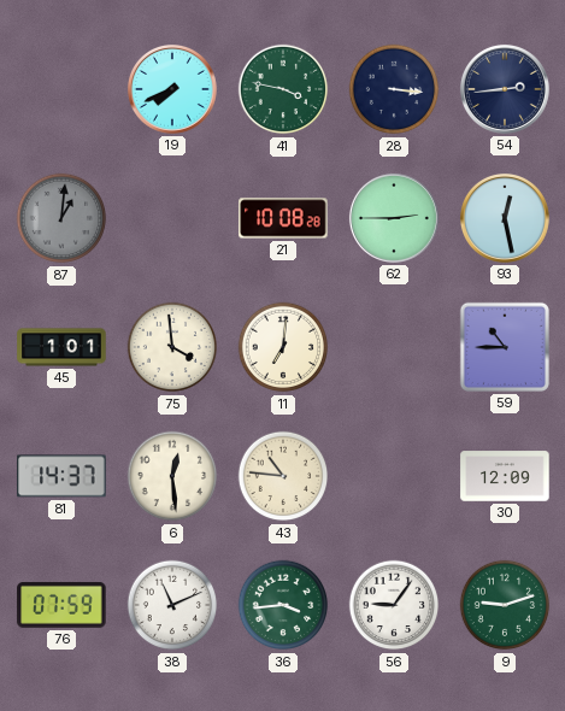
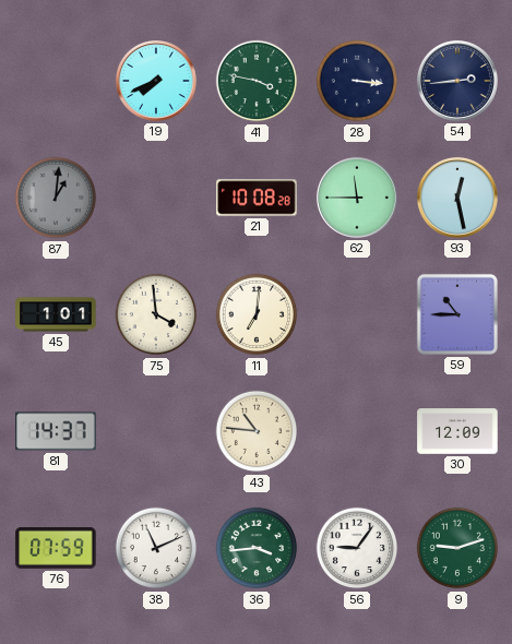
62: 2:45 -> 11:45 (357, 198)
6: 12:29 -> none (172, 476)
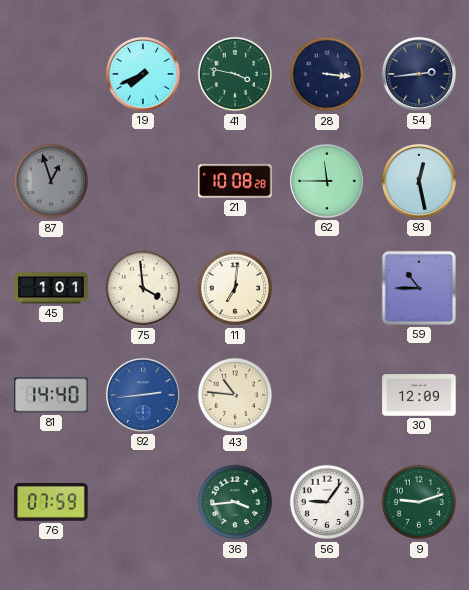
87: 1:01 -> 12:57 (51, 181)
81: 14:37 -> 14:40 (51, 395)
92: none -> 2:44 (143, 395)
38: 11:11 -> none (156, 548)
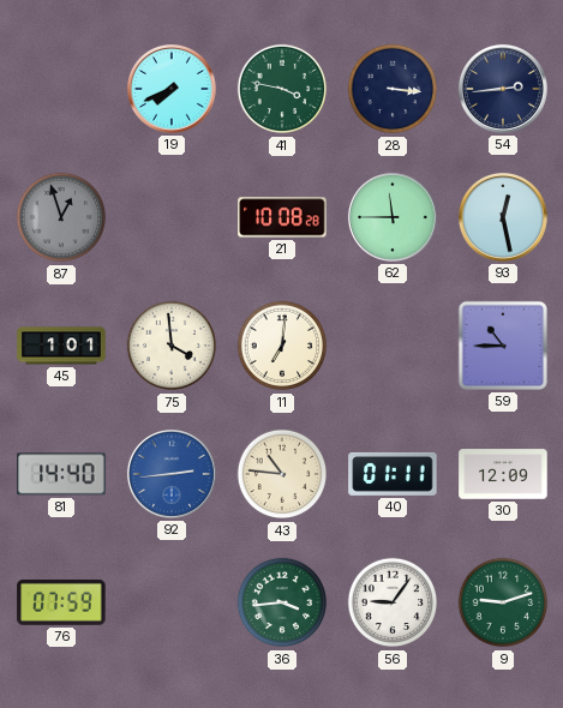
40: none -> 01:11 (393, 474)
